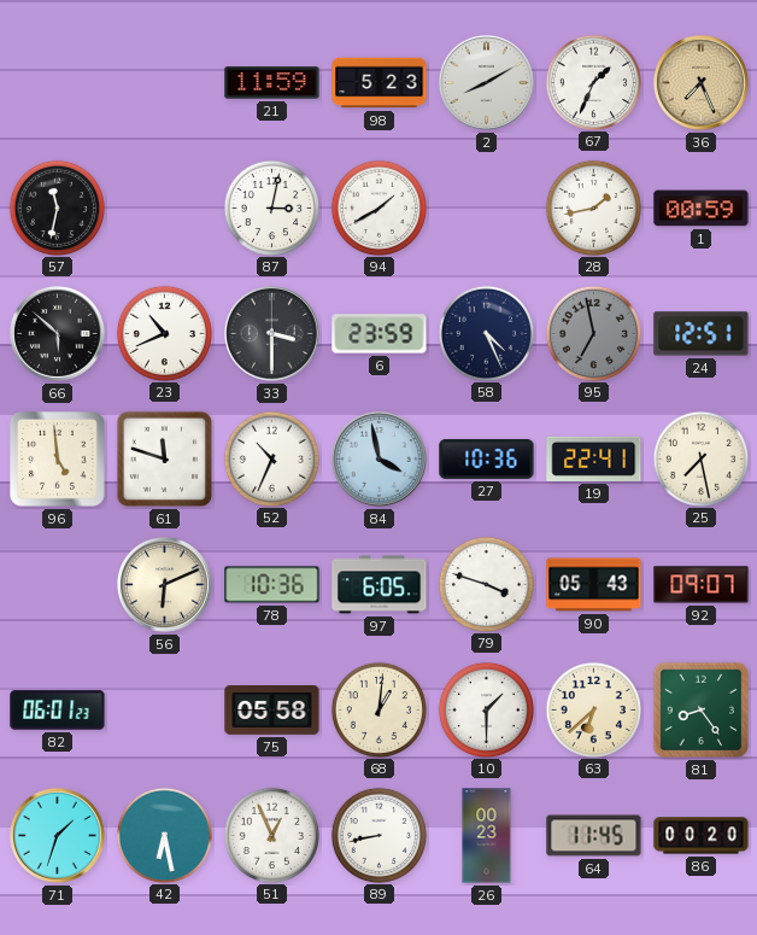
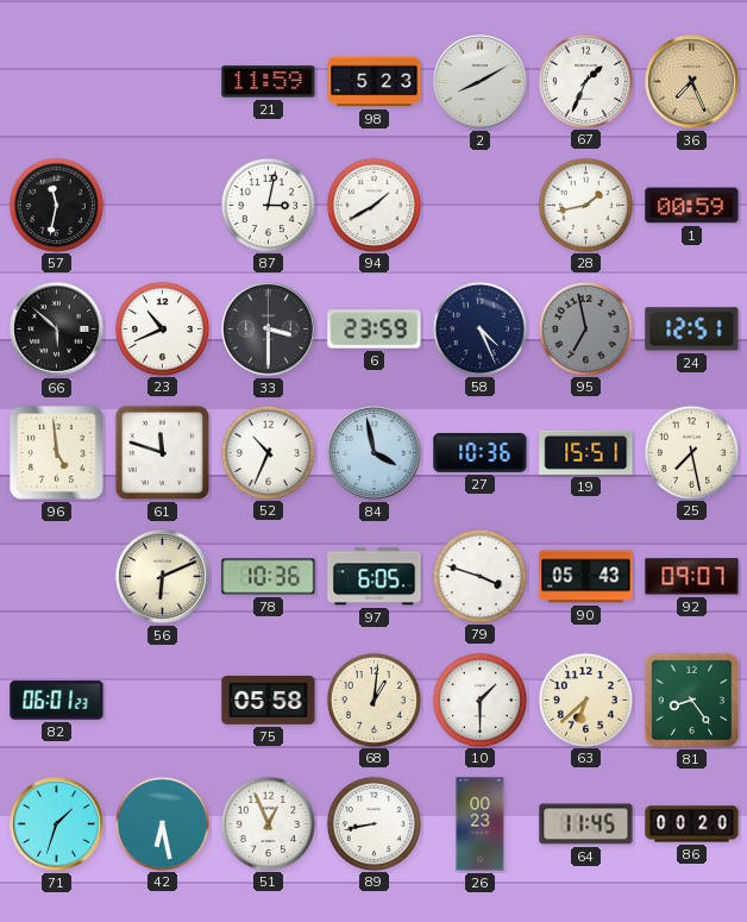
19: 22:41 -> 15:51 (586, 452)
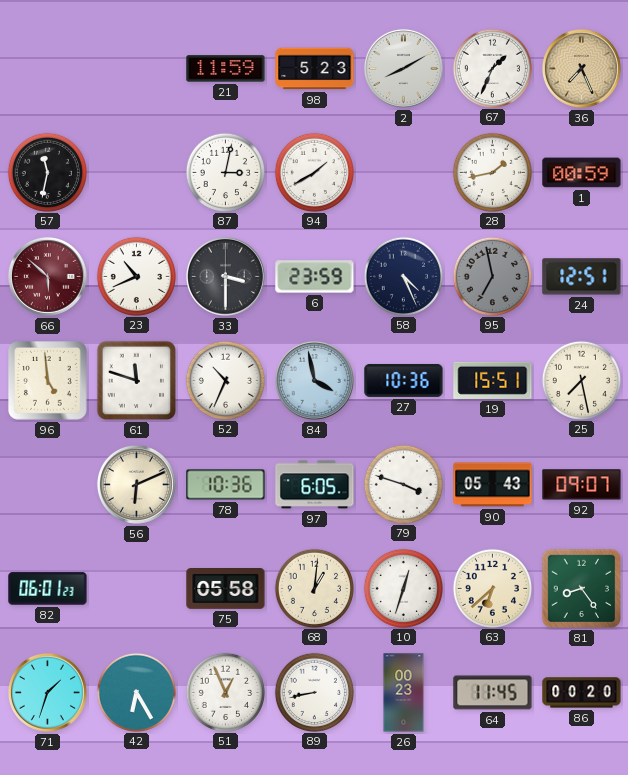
66 dial: black -> burgundy (47, 276)
10: 1:30 -> 12:33 (403, 588)
42: 6:28 -> 6:25 (136, 692)
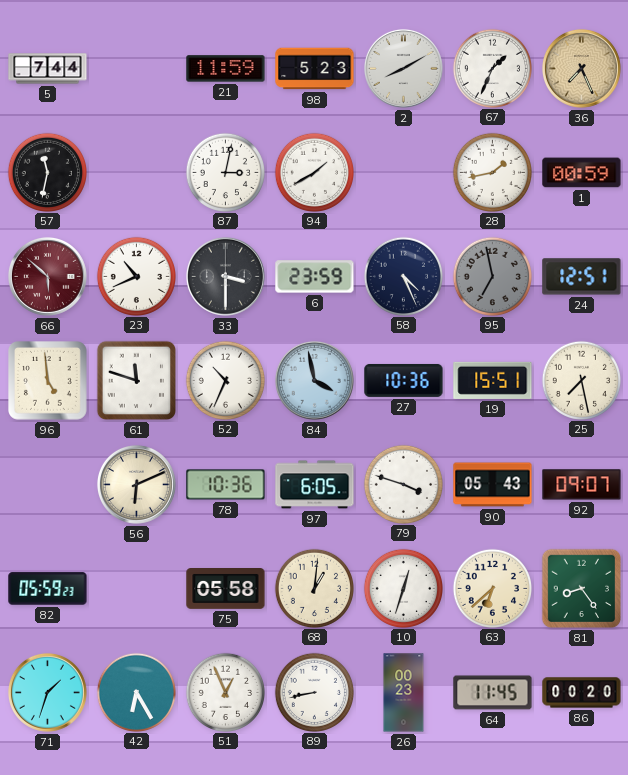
5: none -> 7:44 (48, 69)
82: 06:01 -> 05:59 (48, 589)
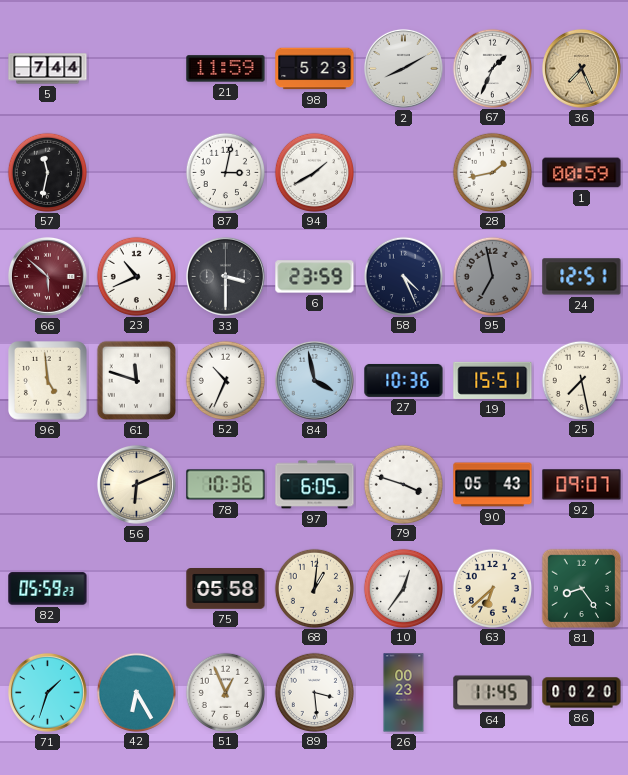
10: 12:33 -> 12:36 (403, 588)
89: 8:43 -> 3:29 (314, 692)
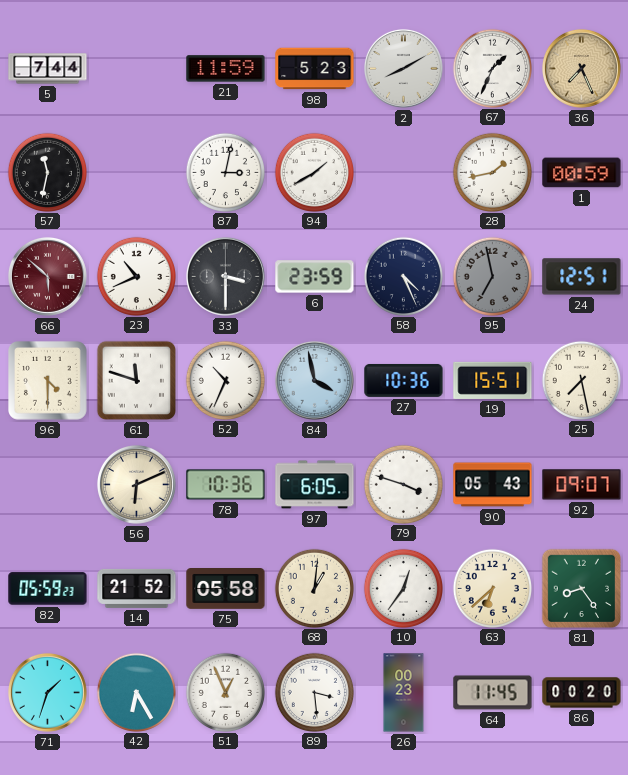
96: 4:59 -> 4:30 (48, 381)
14: none -> 21:52 (137, 588)
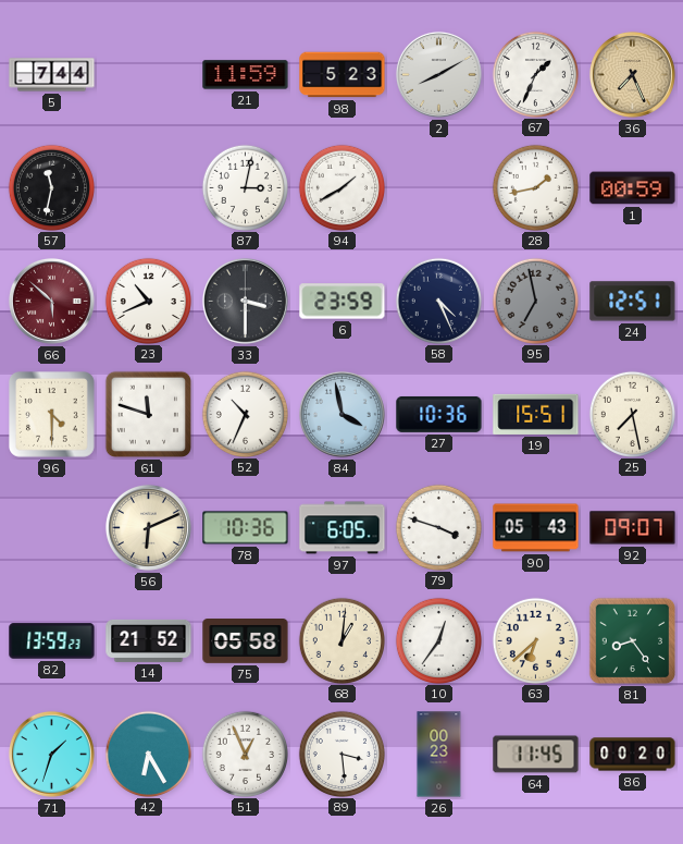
82: 05:59 -> 13:59 (52, 641)
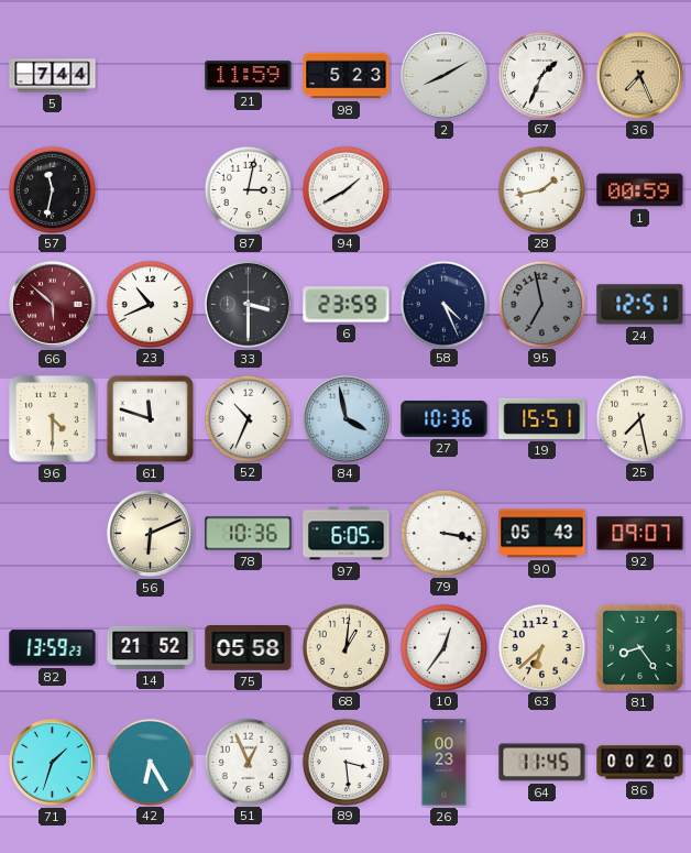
79: 3:48 -> 3:17 (443, 533)
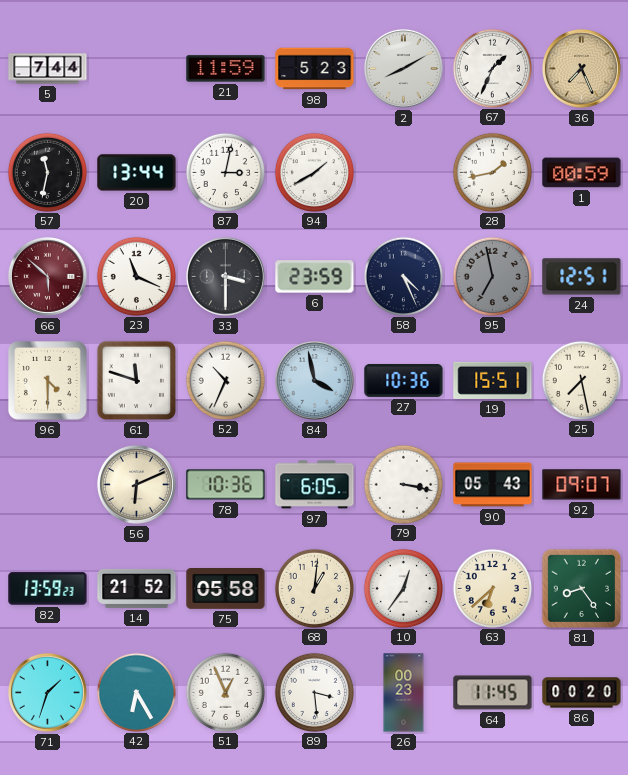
20: none -> 13:44 (137, 173)
23: 10:41 -> 11:19 (136, 276)
